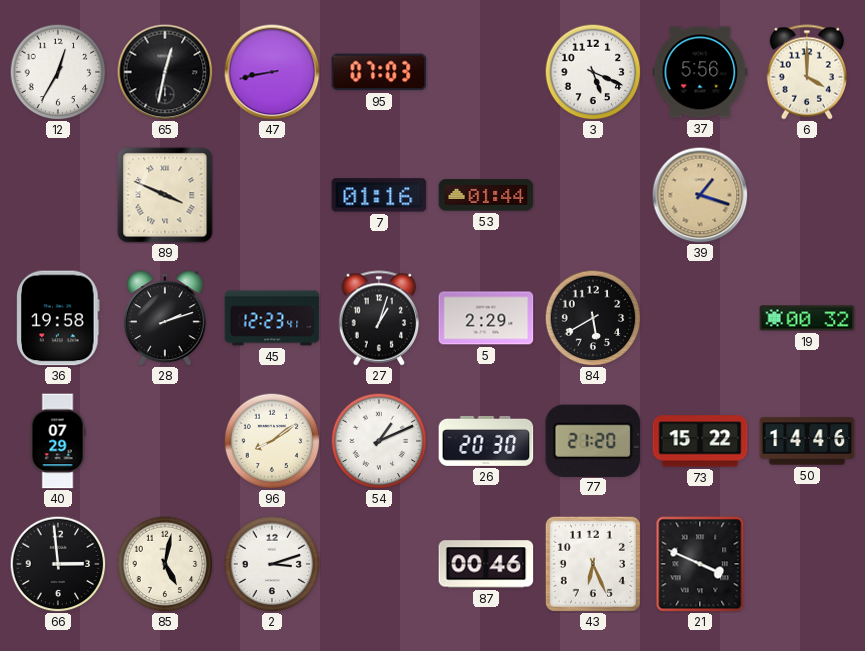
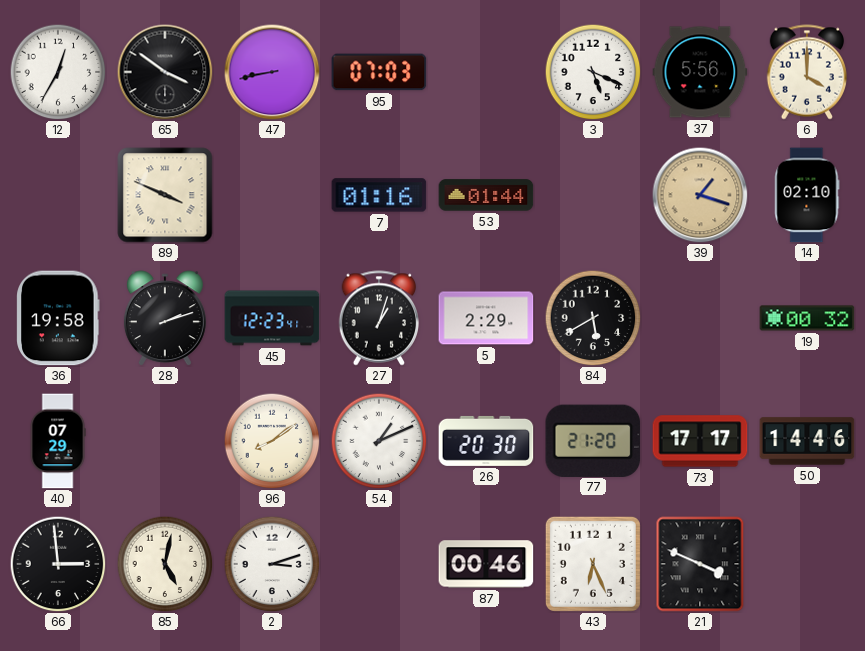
65: 12:32 -> 3:51 (165, 72)
14: none -> 02:10 (807, 195)
73: 15:22 -> 17:17 (700, 441)
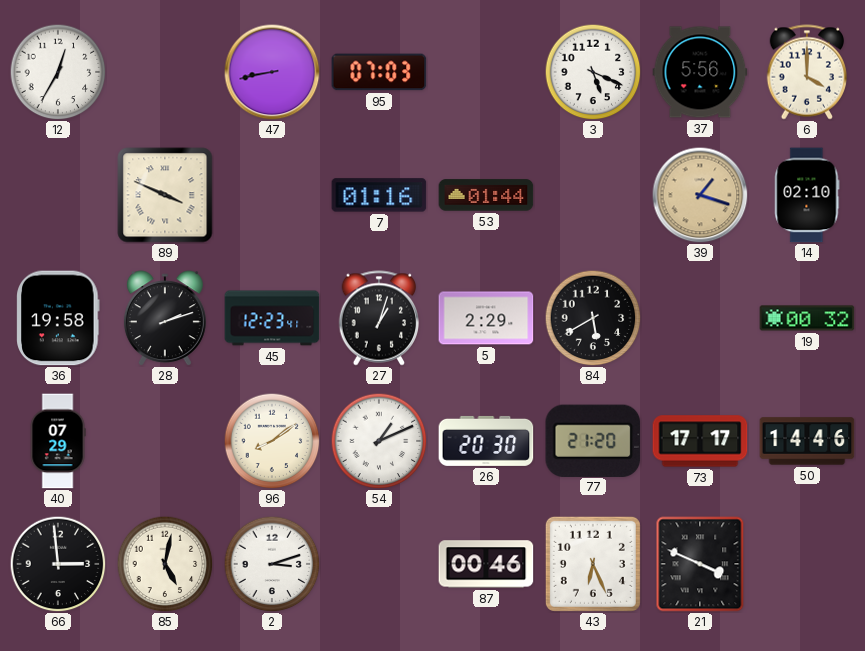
65: 3:51 -> none (165, 72)
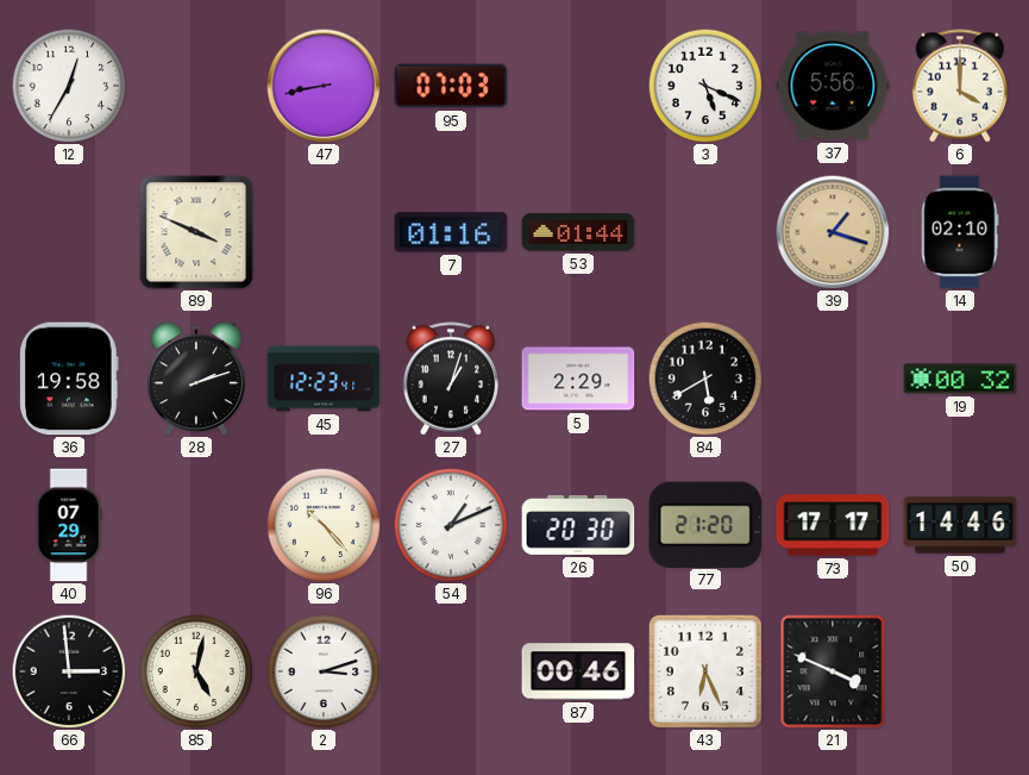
96: 8:09 -> 10:23 (324, 525)
